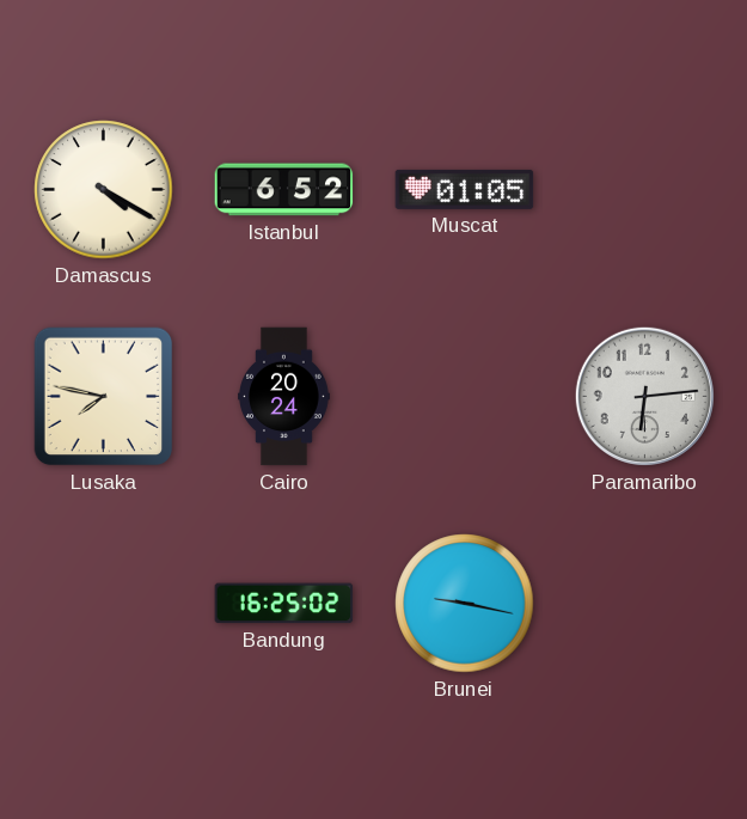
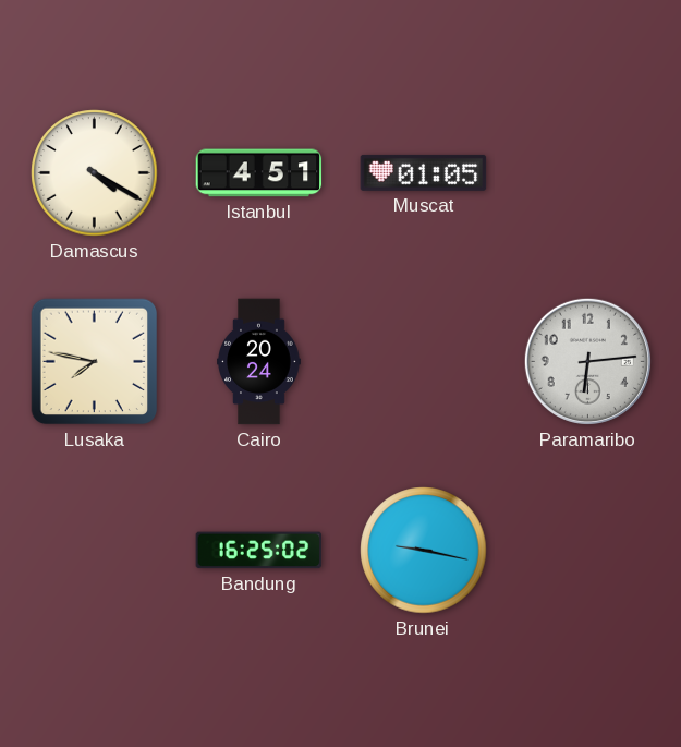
Istanbul: 6:52 -> 4:51 (259, 173)
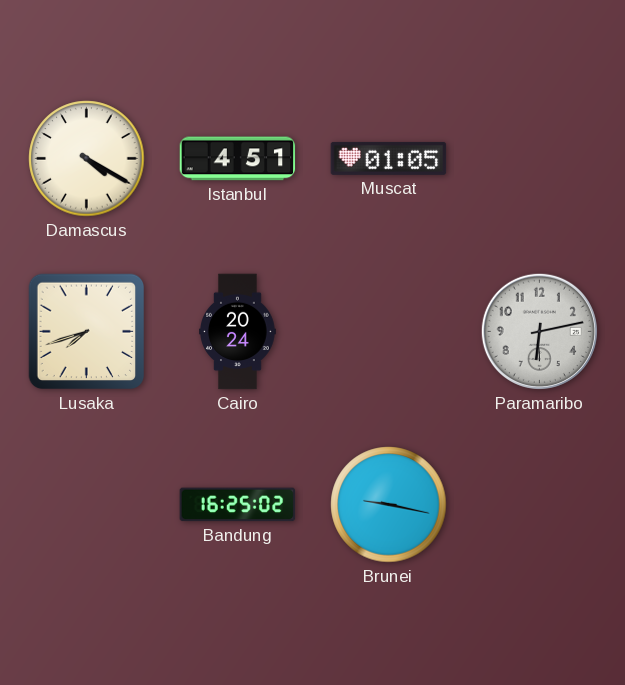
Lusaka: 7:47 -> 7:42 (87, 332)
Paramaribo: 6:14 -> 6:13 (539, 331)
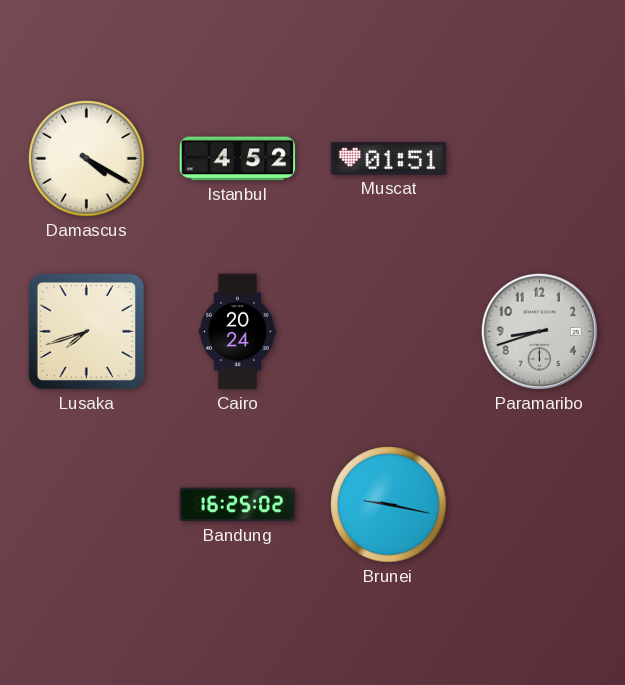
Istanbul: 4:51 -> 4:52 (238, 159)
Muscat: 01:05 -> 01:51 (389, 158)
Paramaribo: 6:13 -> 8:42 (539, 331)
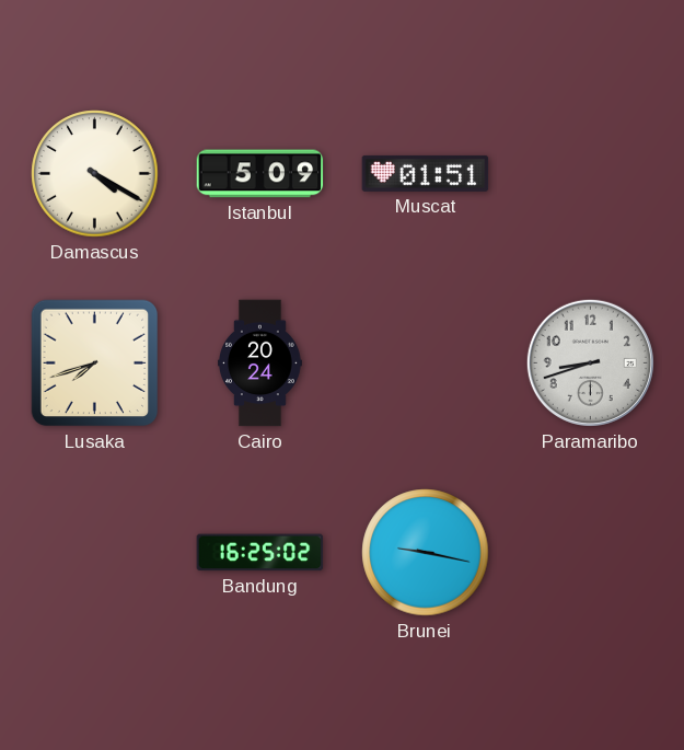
Istanbul: 4:52 -> 5:09 (260, 174)
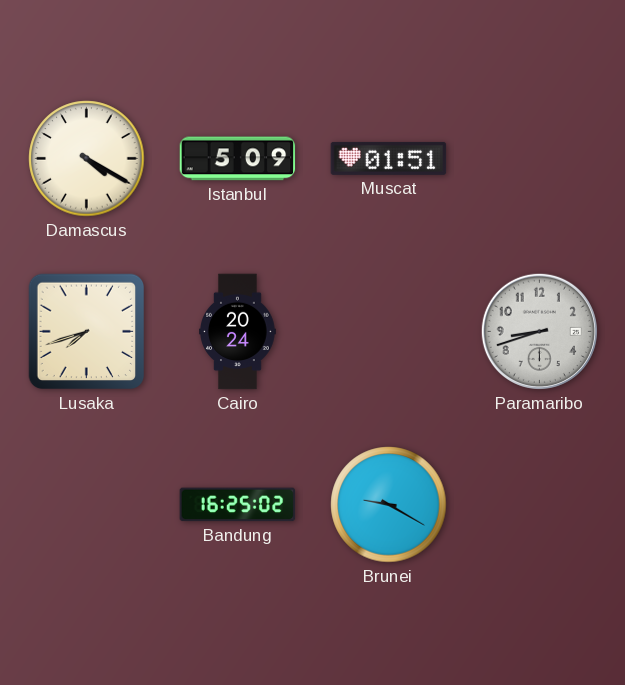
Brunei: 9:17 -> 9:20 (389, 505)
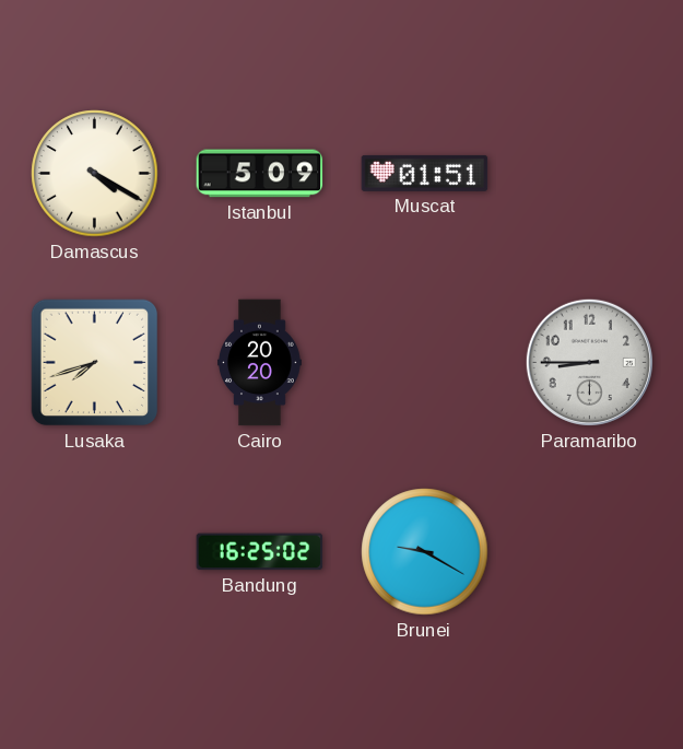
Cairo: 20:24 -> 20:20 (260, 363)
Paramaribo: 8:42 -> 8:45 (589, 362)
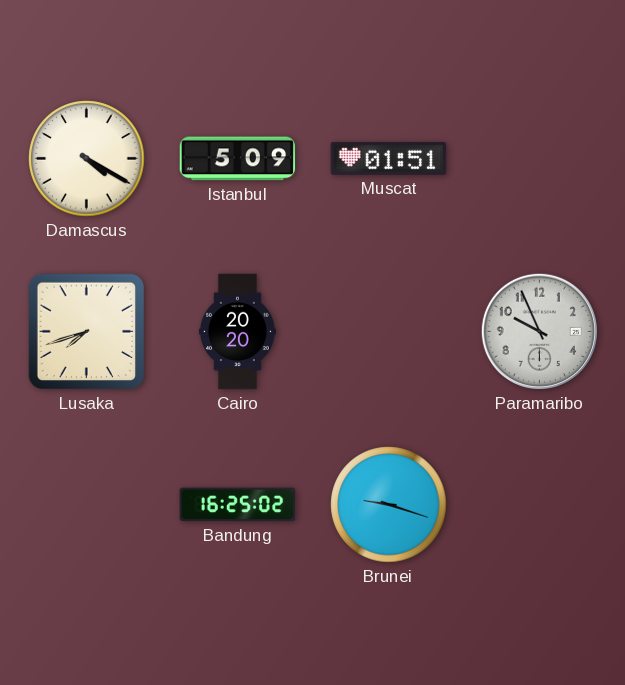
Paramaribo: 8:45 -> 9:56 (539, 331)
Brunei: 9:20 -> 9:18 (389, 505)
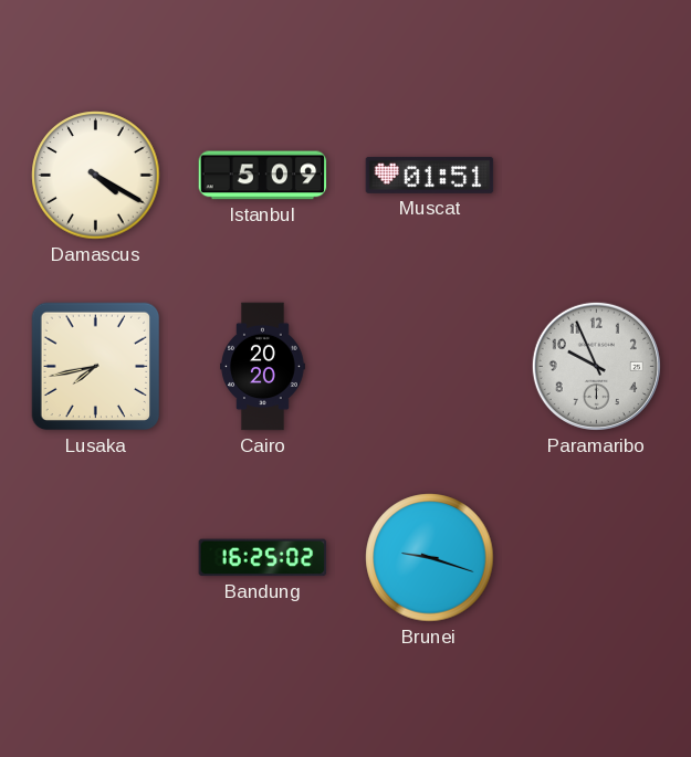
Lusaka: 7:42 -> 7:43 (96, 367)
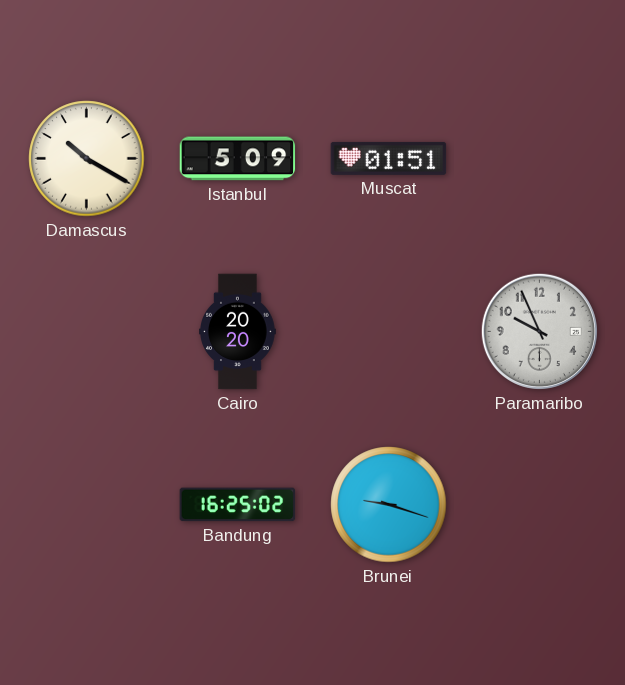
Damascus: 4:20 -> 10:20 (87, 159)
Lusaka: 7:43 -> none (96, 367)
